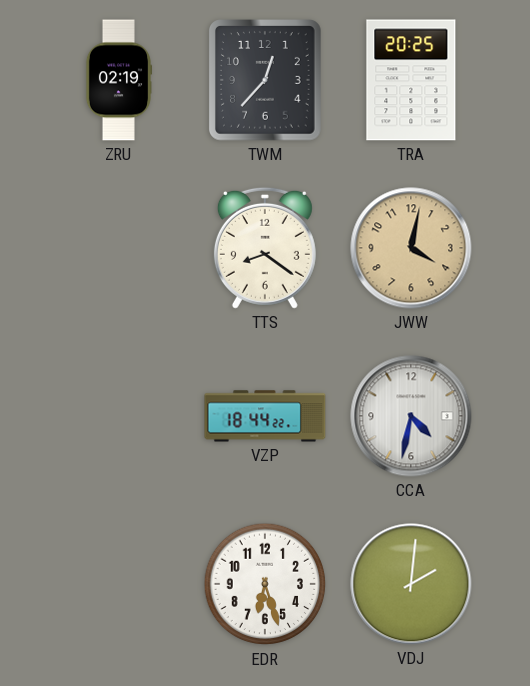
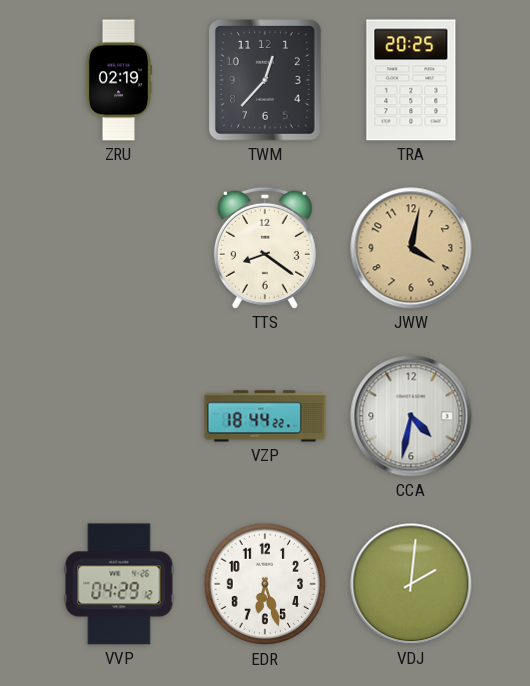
VVP: none -> 04:29 (119, 584)
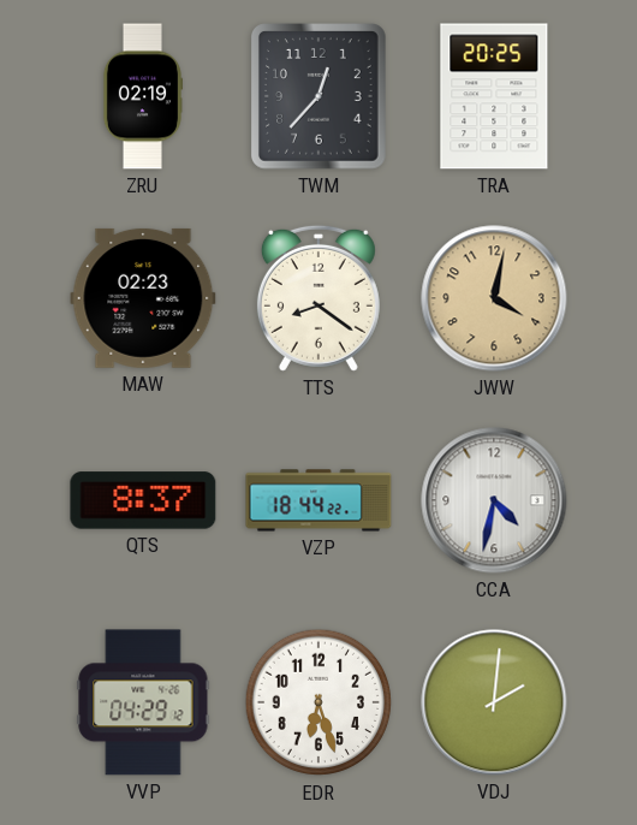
MAW: none -> 02:23 (143, 298)
QTS: none -> 8:37 (143, 500)
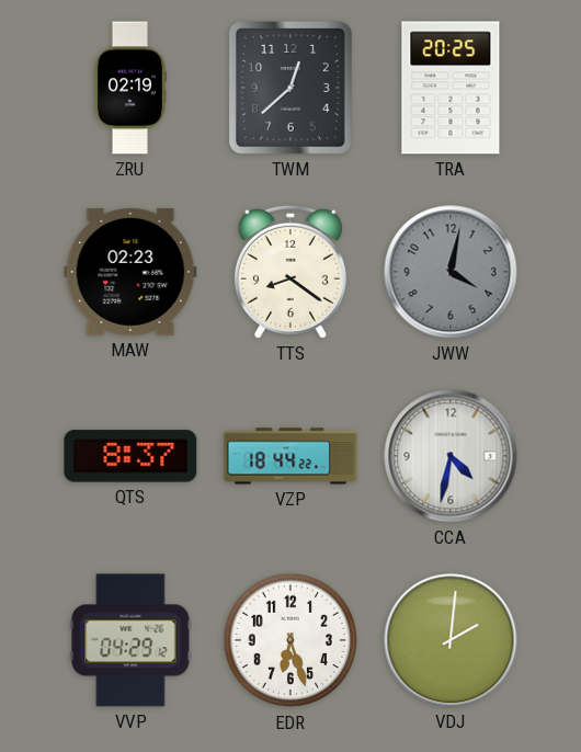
TWM: 12:37 -> 12:38 (292, 89)
JWW dial: champagne -> grey (451, 272)
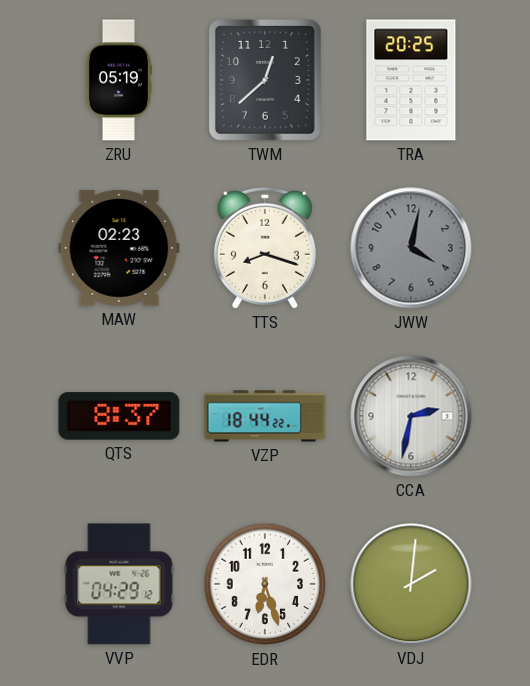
ZRU: 02:19 -> 05:19 (118, 80)
TTS: 8:21 -> 8:18 (265, 248)
CCA: 4:32 -> 2:32 (411, 416)
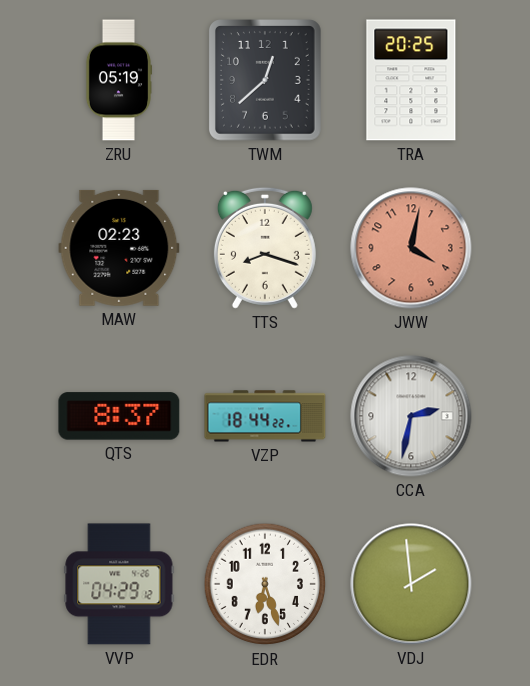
JWW dial: grey -> salmon (411, 248)
VDJ: 2:01 -> 1:59 (411, 584)
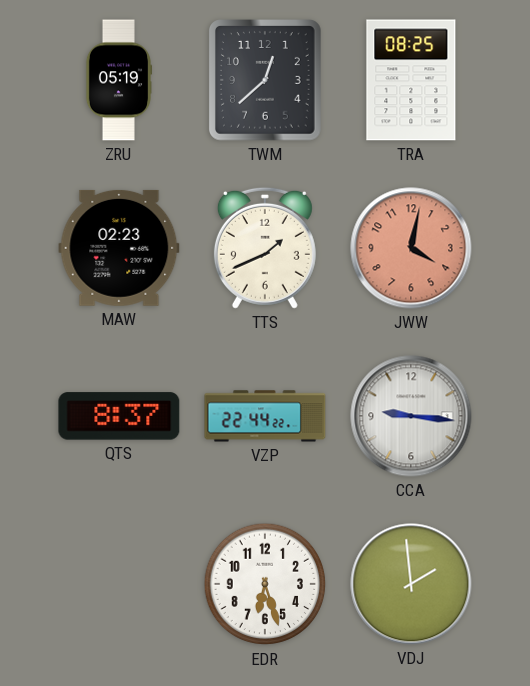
TRA: 20:25 -> 08:25 (411, 80)
TTS: 8:18 -> 1:41 (265, 248)
VZP: 18:44 -> 22:44 (265, 416)
CCA: 2:32 -> 9:16 (411, 416)
VVP: 04:29 -> none (119, 584)
